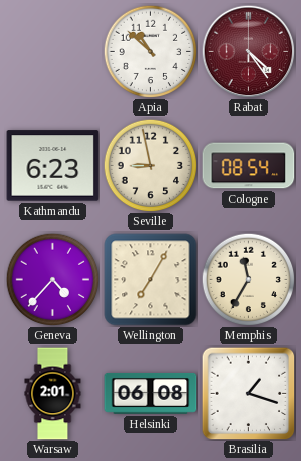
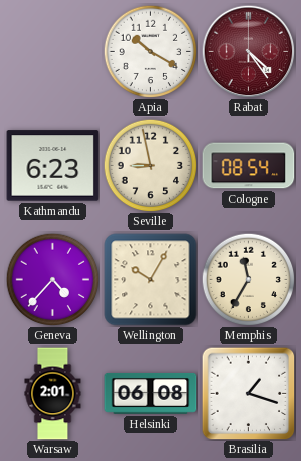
Apia: 10:52 -> 10:20 (150, 51)
Wellington: 7:05 -> 10:05 (151, 280)
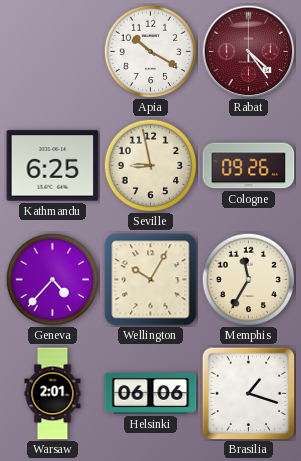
Kathmandu: 6:23 -> 6:25 (53, 166)
Cologne: 08:54 -> 09:26 (249, 166)
Helsinki: 06:08 -> 06:06 (151, 393)
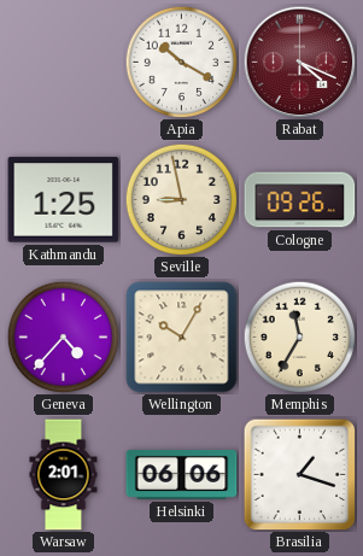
Rabat: 4:24 -> 4:19 (299, 62)
Kathmandu: 6:25 -> 1:25 (64, 200)
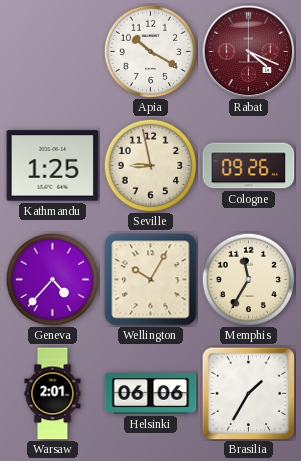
Brasilia: 1:18 -> 1:35 (248, 393)
